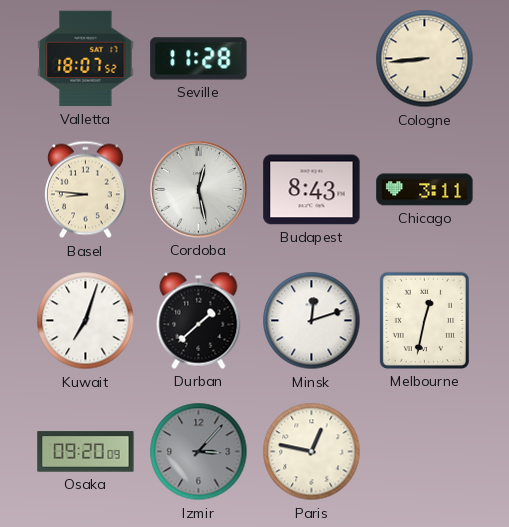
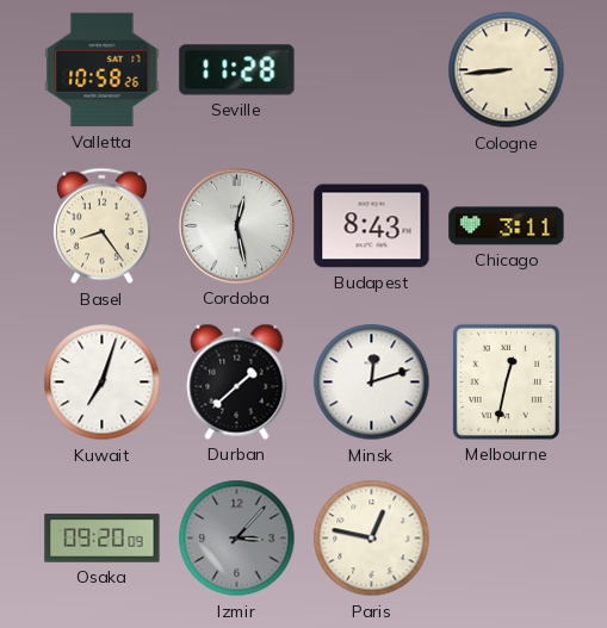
Valletta: 18:07 -> 10:58 (103, 70)
Basel: 8:46 -> 8:24 (101, 226)
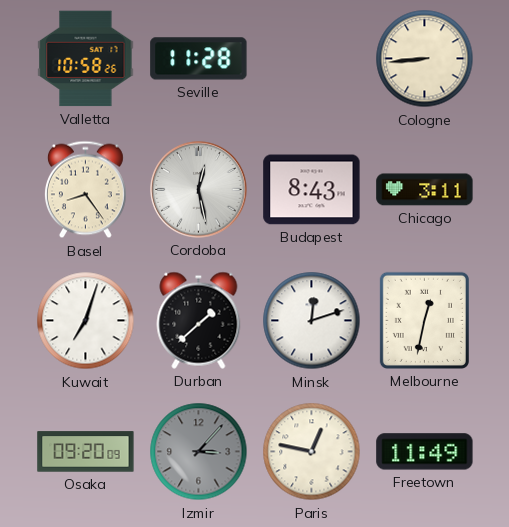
Freetown: none -> 11:49 (425, 452)
